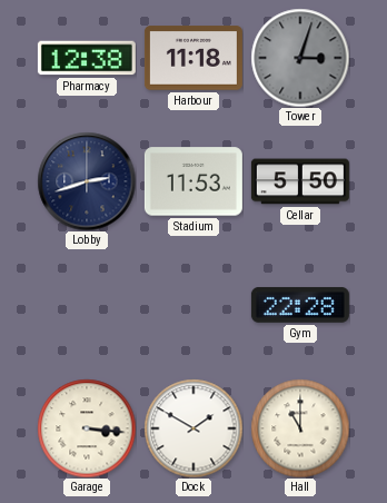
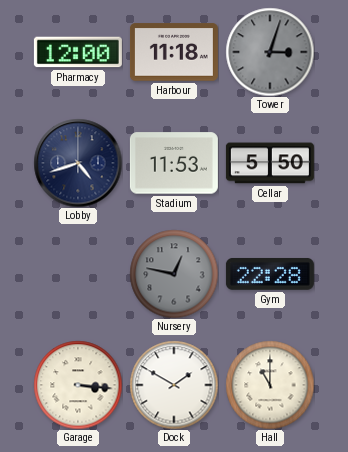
Pharmacy: 12:38 -> 12:00 (78, 52)
Lobby: 2:42 -> 4:42 (78, 163)
Nursery: none -> 12:47 (174, 274)
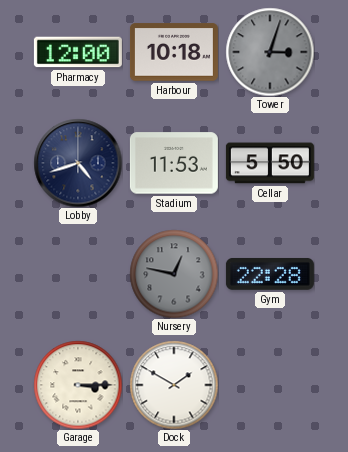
Harbour: 11:18 -> 10:18 (174, 52)
Garage: 3:16 -> 3:15 (78, 385)
Hall: 11:00 -> none (270, 385)
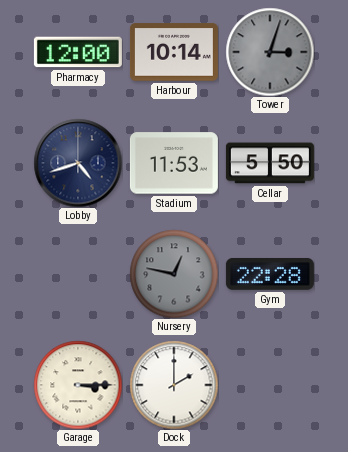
Harbour: 10:18 -> 10:14 (174, 52)
Dock: 1:50 -> 2:00 (174, 385)
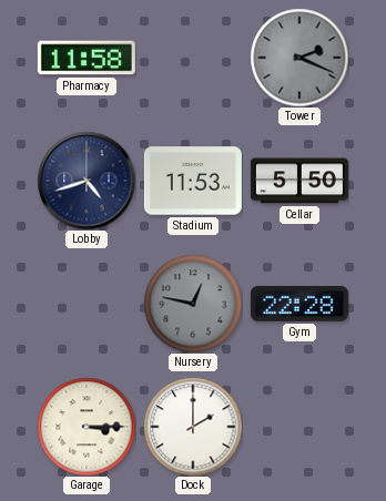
Pharmacy: 12:00 -> 11:58 (87, 58)
Harbour: 10:14 -> none (174, 52)
Tower: 3:03 -> 2:19 (299, 58)
